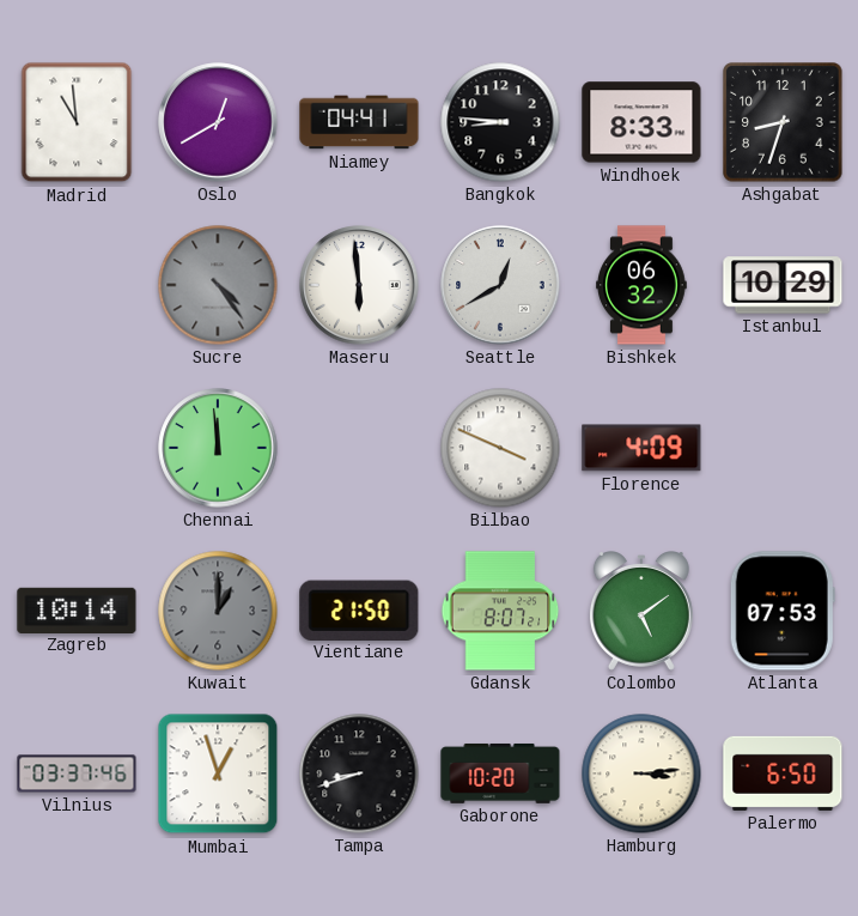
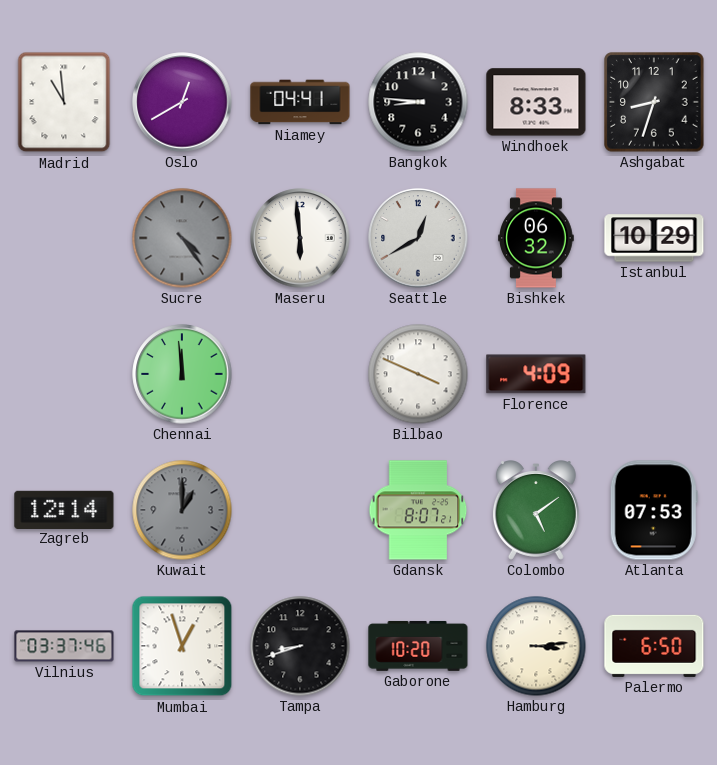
Zagreb: 10:14 -> 12:14 (64, 509)
Vientiane: 21:50 -> none (359, 609)
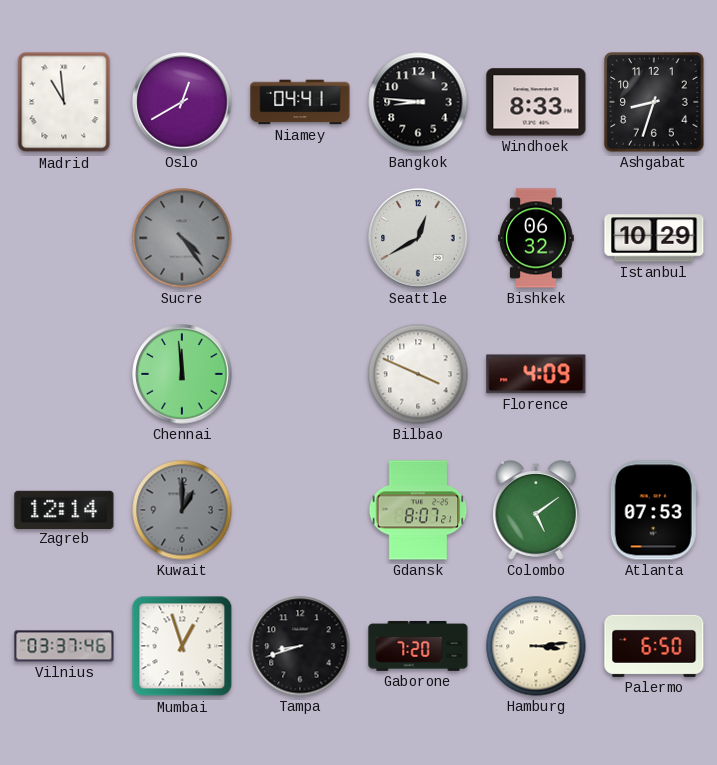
Maseru: 5:59 -> none (300, 238)
Gaborone: 10:20 -> 7:20 (418, 646)
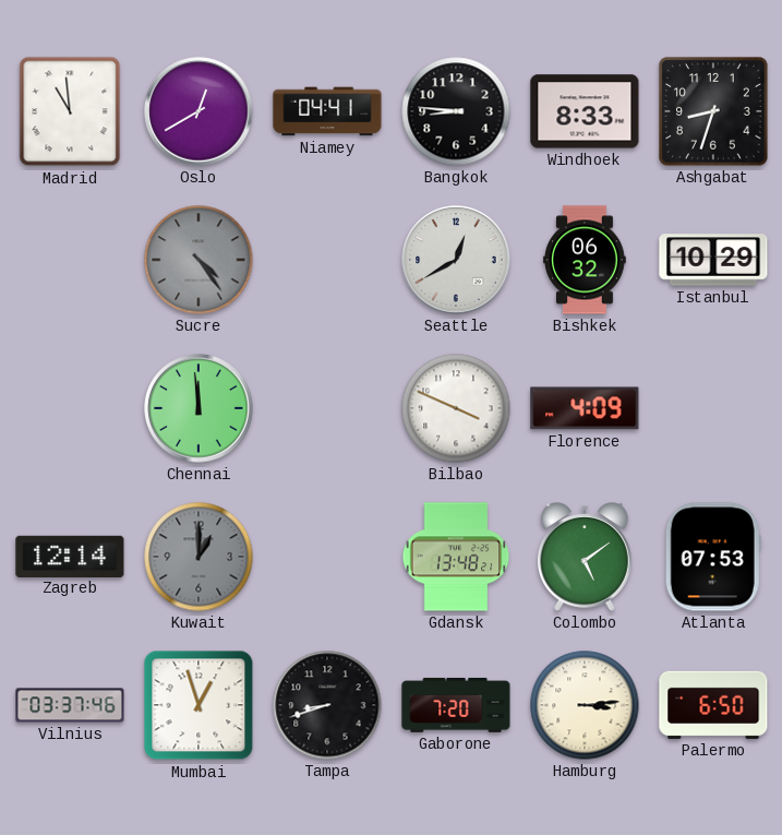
Gdansk: 8:07 -> 13:48 (456, 557)
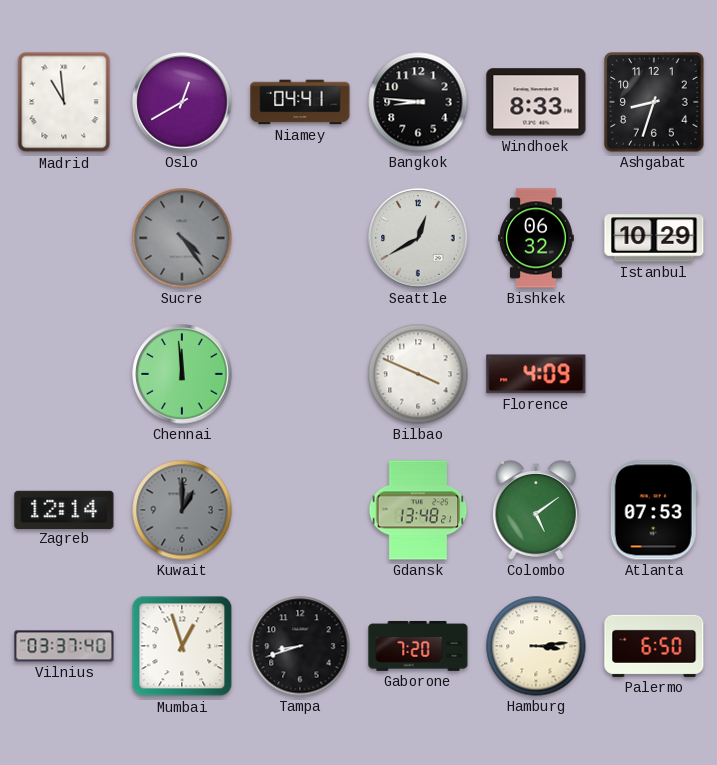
Vilnius: 03:37:46 -> 03:37:40 (64, 646)
